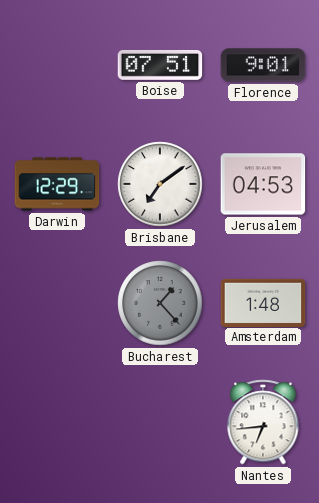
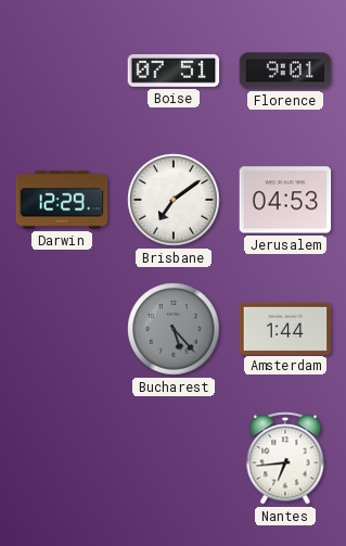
Bucharest: 1:23 -> 5:23 (174, 329)
Amsterdam: 1:48 -> 1:44 (285, 328)
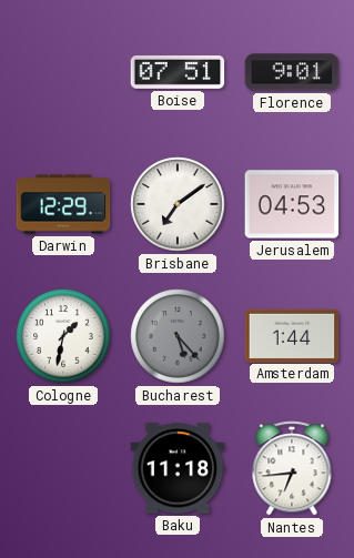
Cologne: none -> 1:32 (63, 336)
Baku: none -> 11:18 (178, 468)
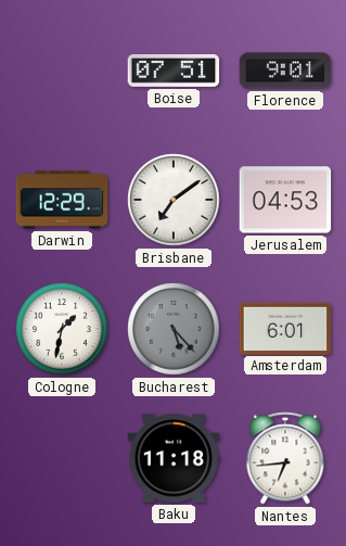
Amsterdam: 1:44 -> 6:01 (285, 328)
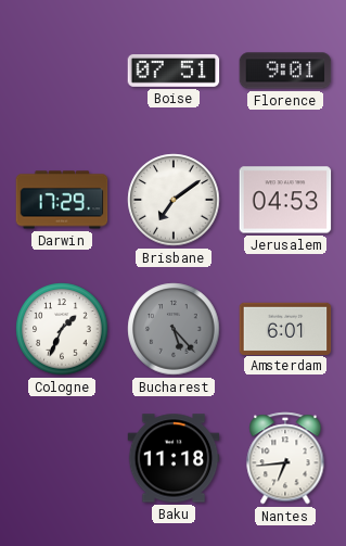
Darwin: 12:29 -> 17:29 (62, 200)
Cologne: 1:32 -> 1:34 (62, 329)
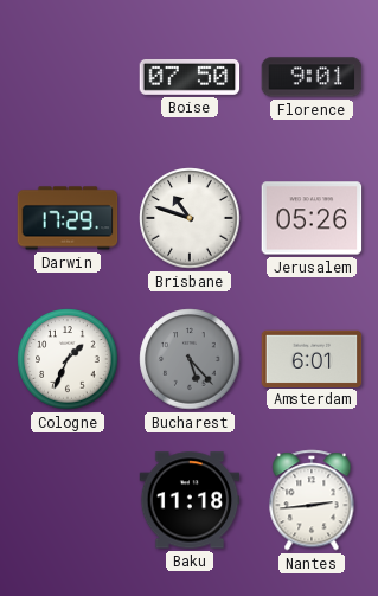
Boise: 07:51 -> 07:50 (190, 77)
Brisbane: 7:09 -> 10:48 (190, 218)
Jerusalem: 04:53 -> 05:26 (312, 218)
Nantes: 6:44 -> 2:44 (312, 500)
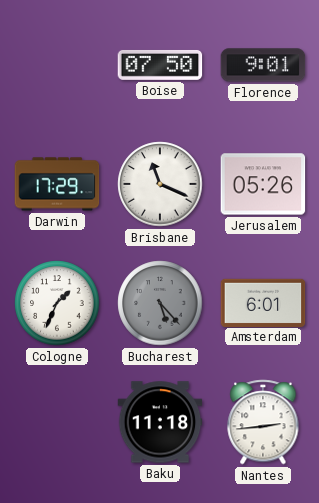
Brisbane: 10:48 -> 11:19 (160, 184)
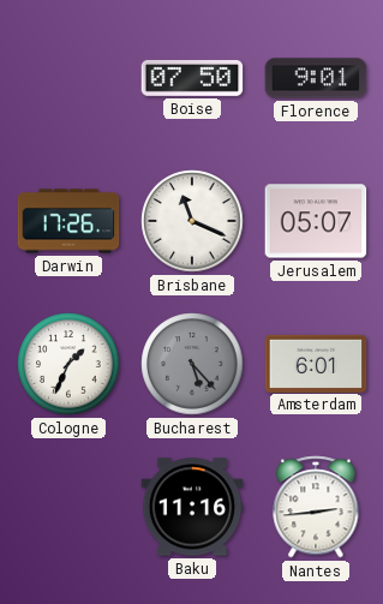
Darwin: 17:29 -> 17:26 (68, 221)
Jerusalem: 05:26 -> 05:07 (316, 221)
Baku: 11:18 -> 11:16 (192, 507)
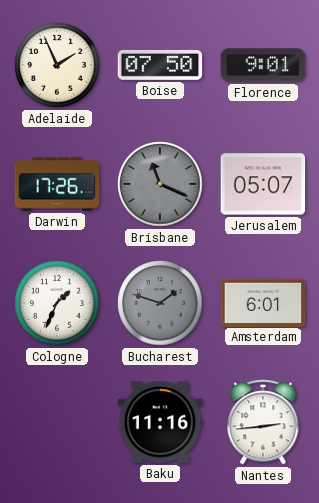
Adelaide: none -> 1:56 (57, 65)
Brisbane dial: white -> grey (160, 184)
Bucharest: 5:23 -> 1:48 (160, 303)
